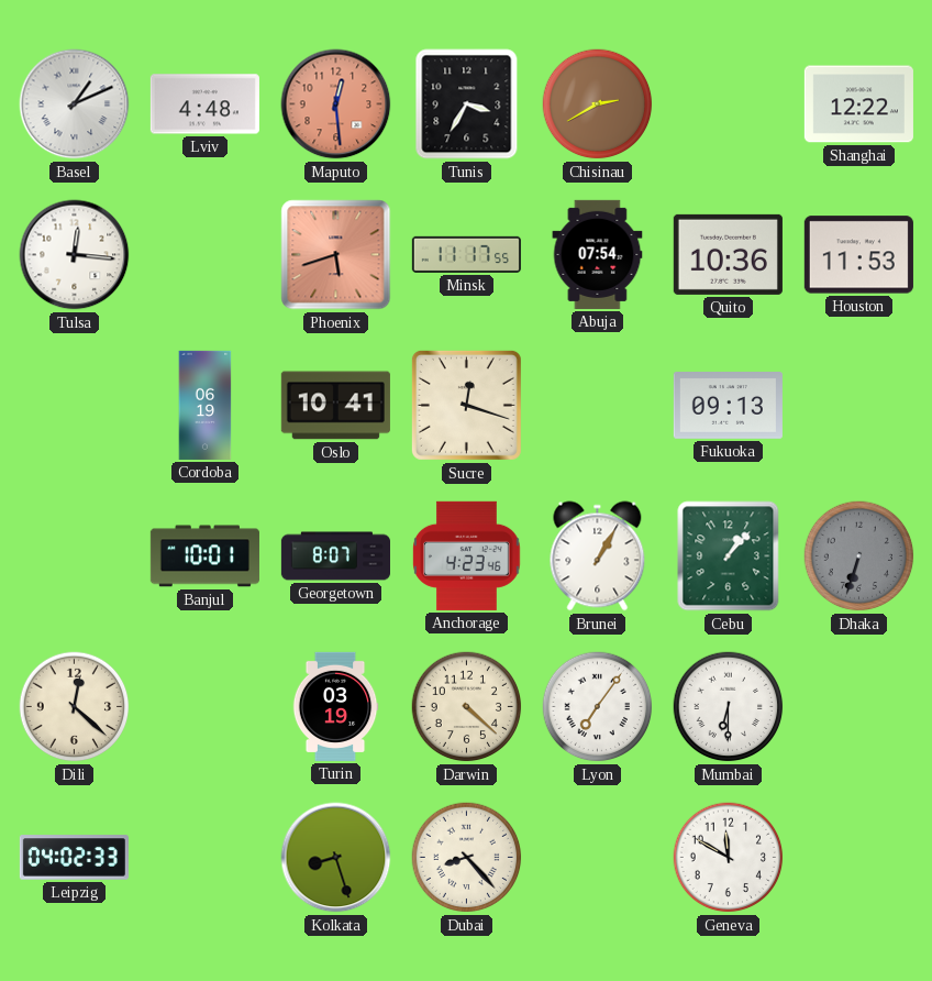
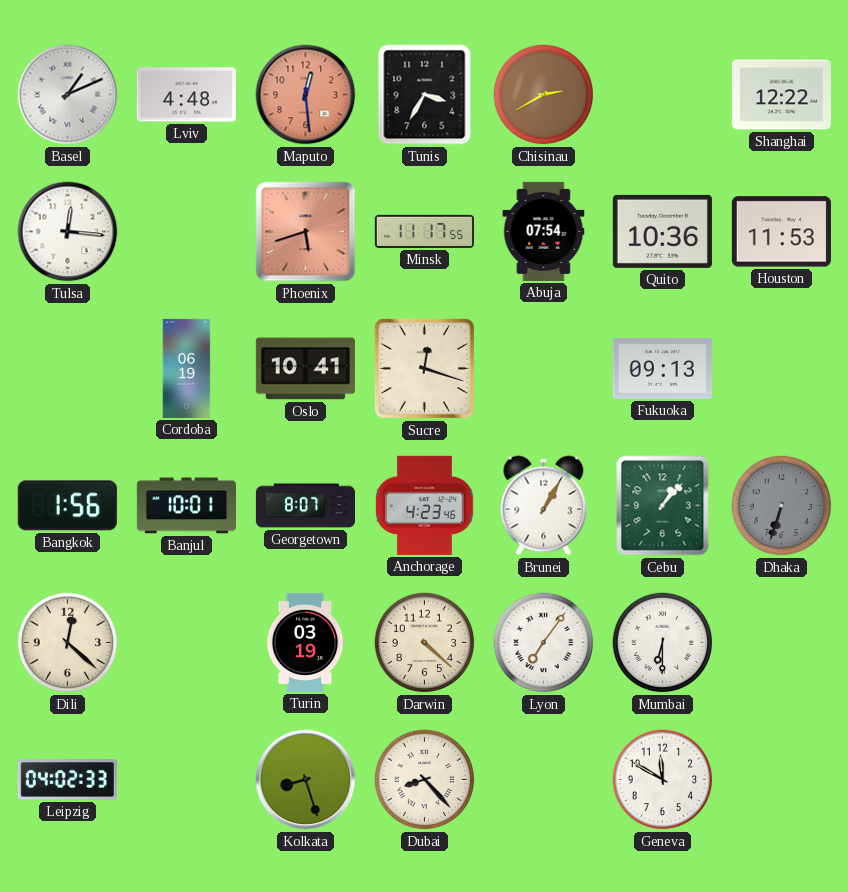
Bangkok: none -> 1:56 (67, 506)
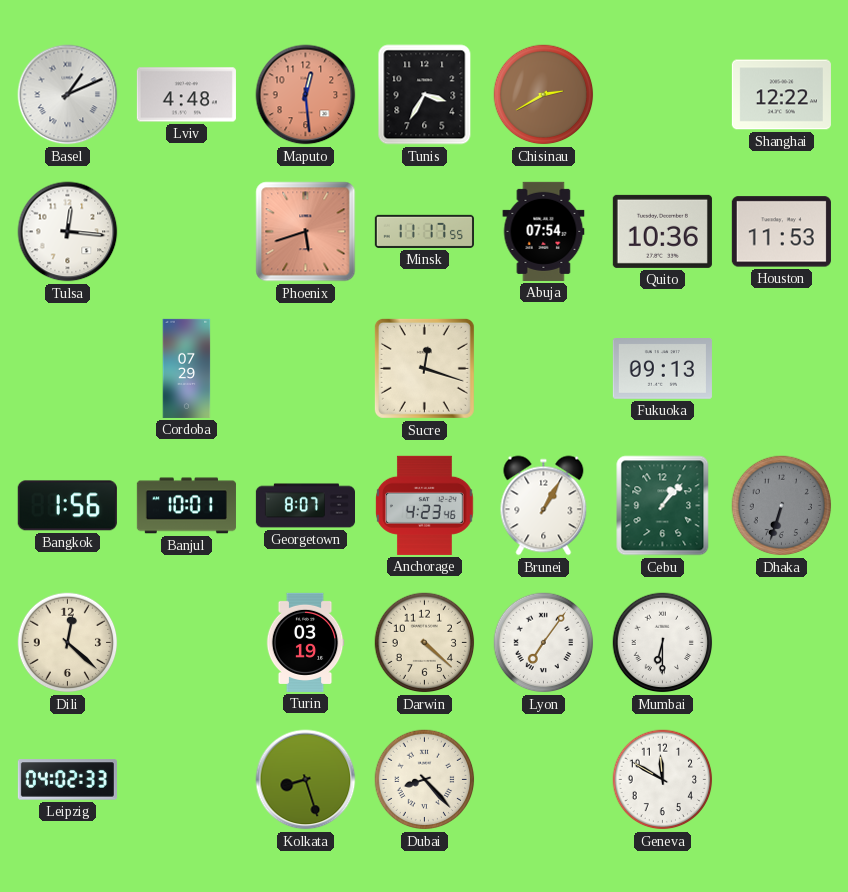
Cordoba: 06:19 -> 07:29 (187, 368)
Oslo: 10:41 -> none (305, 369)
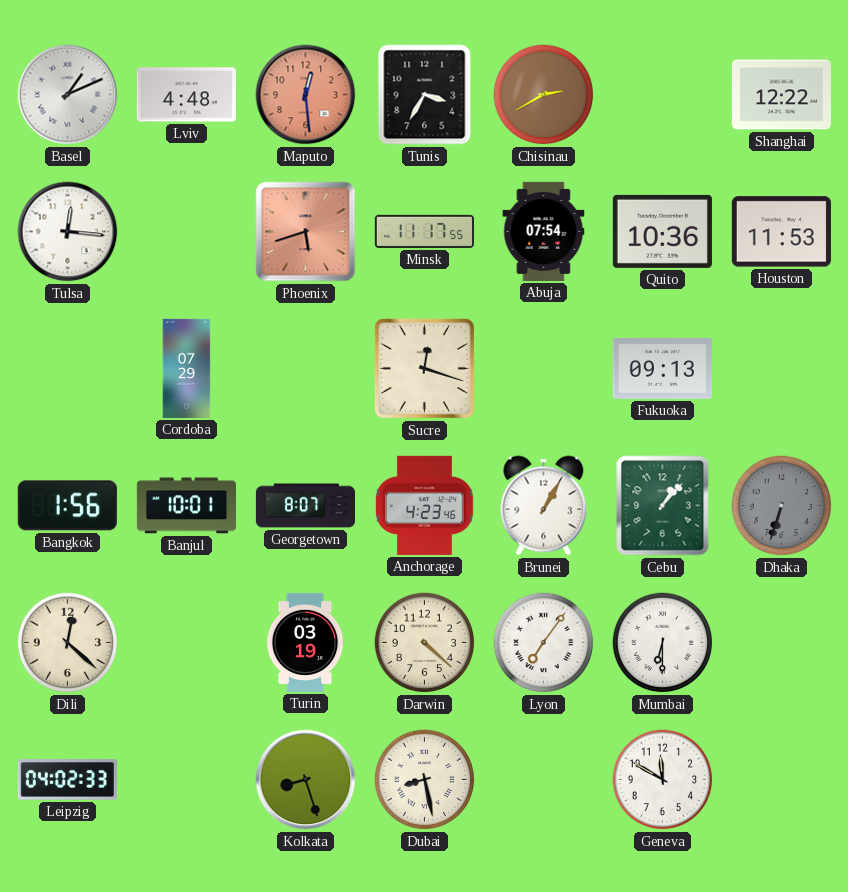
Dubai: 8:23 -> 8:28 (425, 780)
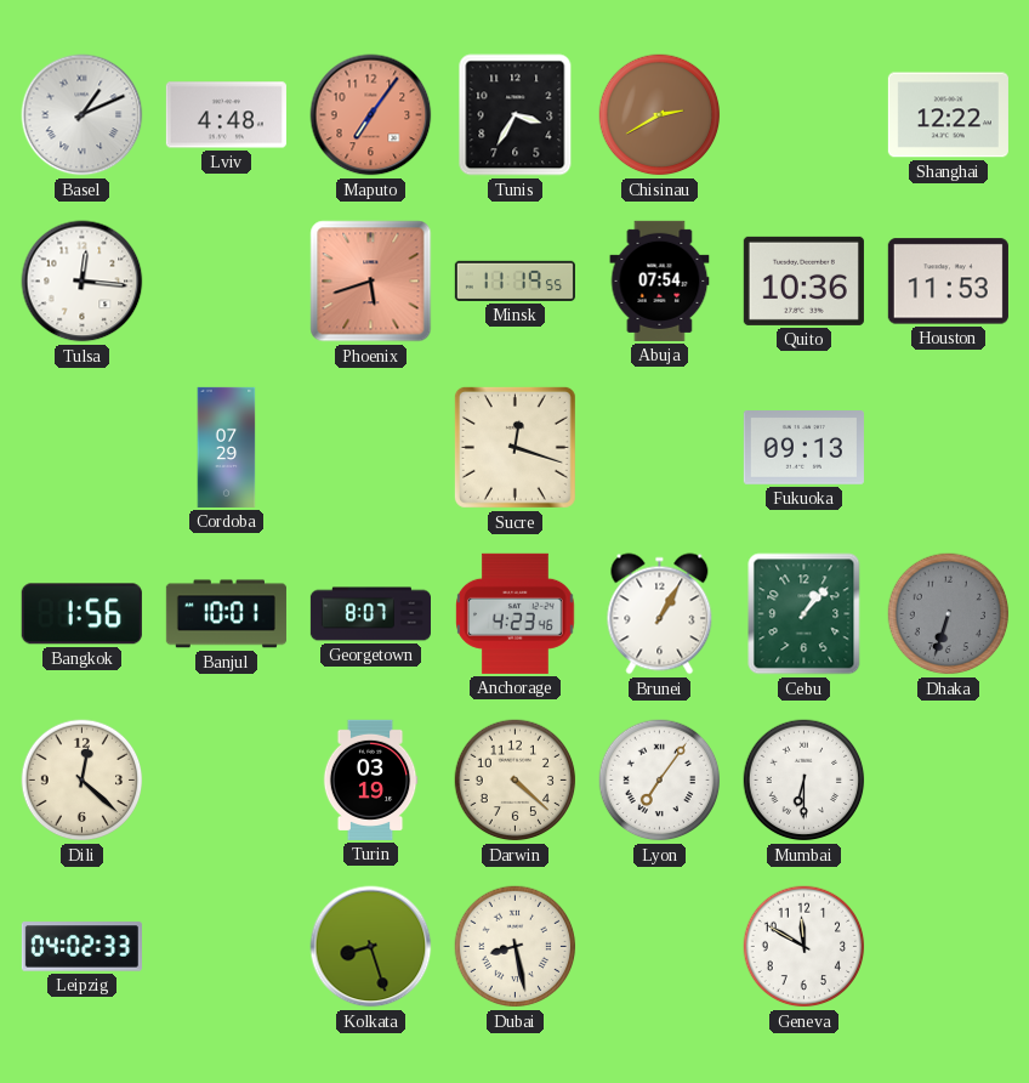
Maputo: 12:29 -> 7:06 (371, 115)
Minsk: 11:17 -> 11:19 (514, 280)
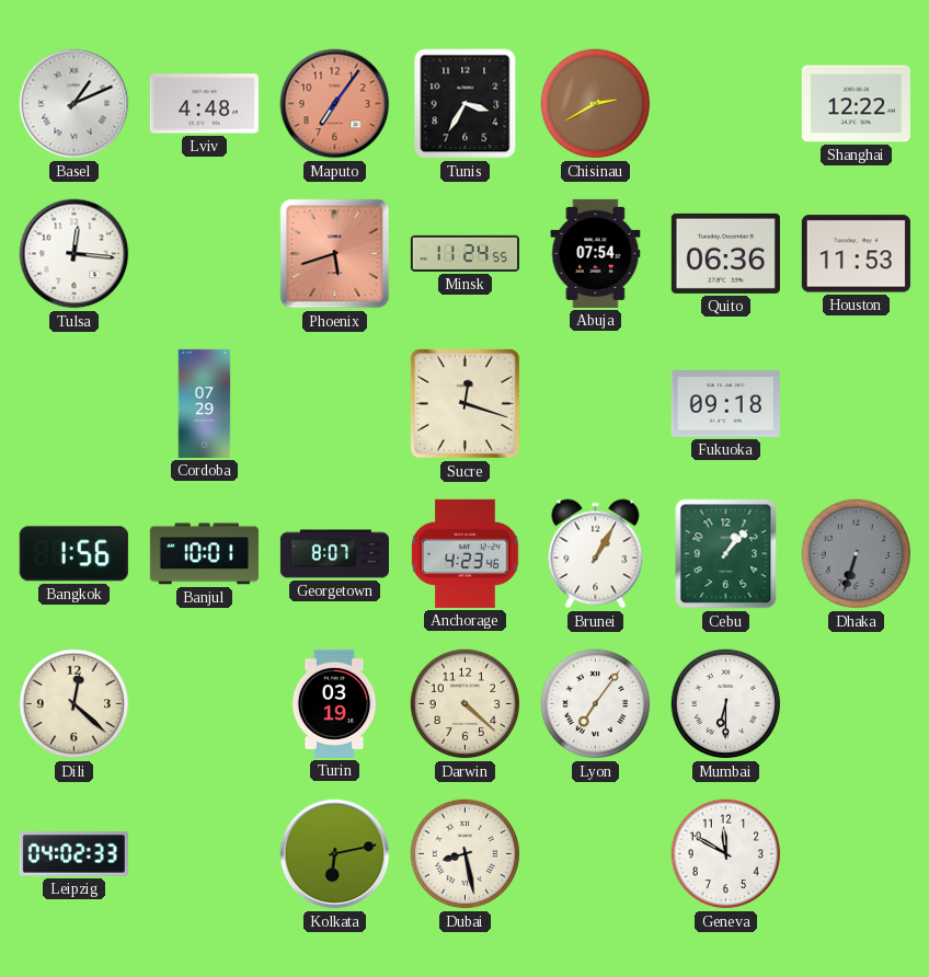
Minsk: 11:19 -> 11:24 (464, 253)
Quito: 10:36 -> 06:36 (725, 253)
Fukuoka: 09:13 -> 09:18 (725, 404)
Kolkata: 8:27 -> 6:13 (335, 854)
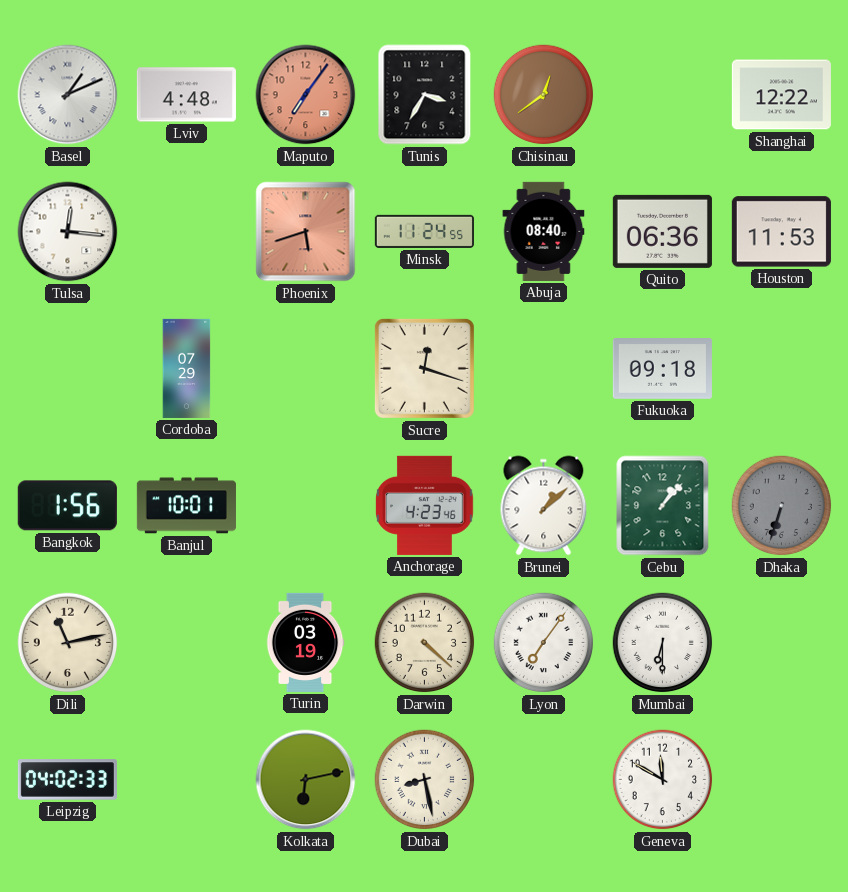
Chisinau: 2:40 -> 12:39 (544, 95)
Abuja: 07:54 -> 08:40 (544, 231)
Georgetown: 8:07 -> none (334, 554)
Brunei: 1:05 -> 1:08 (544, 506)
Dili: 12:22 -> 11:13 (68, 643)
